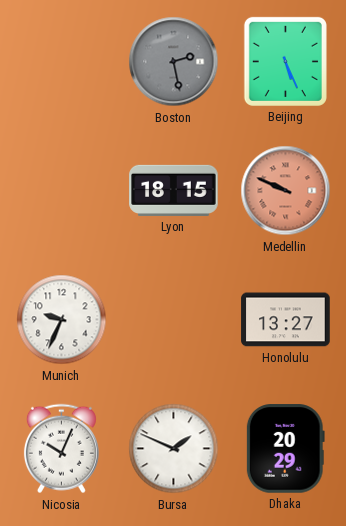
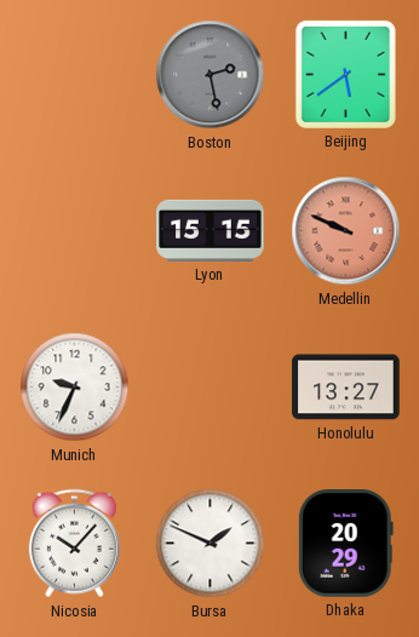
Beijing: 5:26 -> 5:39 (345, 74)
Lyon: 18:15 -> 15:15 (211, 230)
Nicosia: 10:04 -> 10:07 (74, 544)
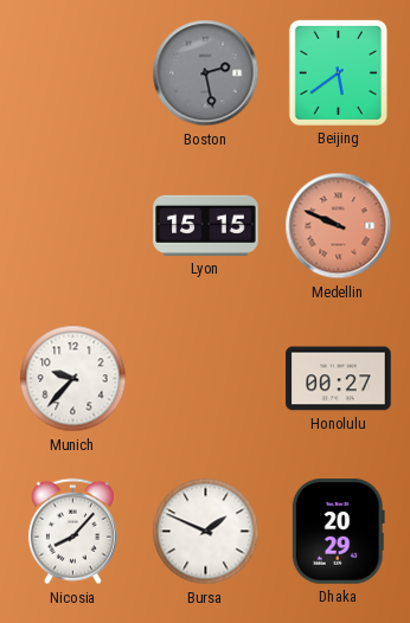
Munich: 9:34 -> 9:37 (73, 379)
Honolulu: 13:27 -> 00:27 (339, 379)
Nicosia: 10:07 -> 8:07 (72, 532)
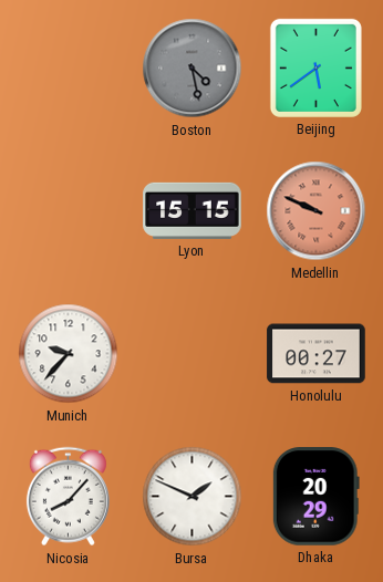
Boston: 2:28 -> 4:28 (193, 69)
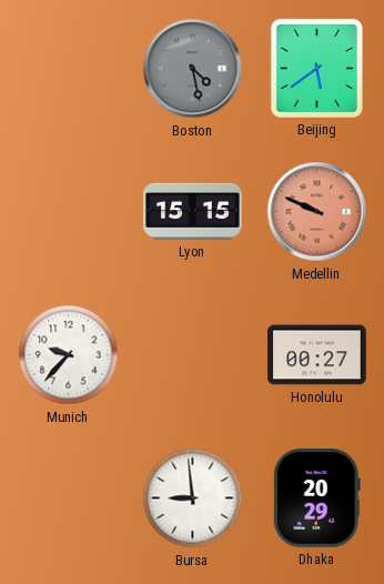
Nicosia: 8:07 -> none (68, 497)
Bursa: 1:49 -> 8:59 (193, 499)
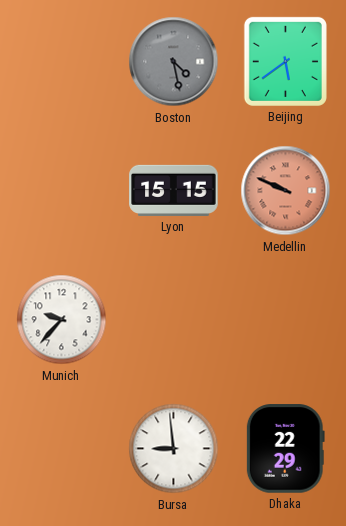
Honolulu: 00:27 -> none (317, 355)
Dhaka: 20:29 -> 22:29 (285, 449)
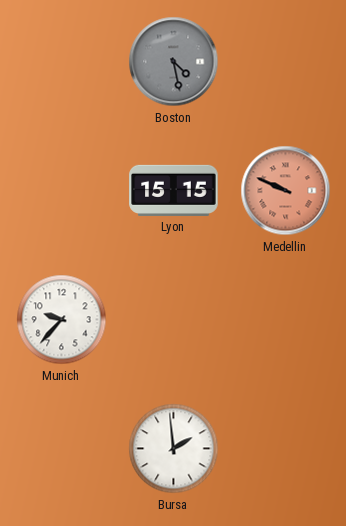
Beijing: 5:39 -> none (285, 61)
Bursa: 8:59 -> 1:59 (174, 449)
Dhaka: 22:29 -> none (285, 449)
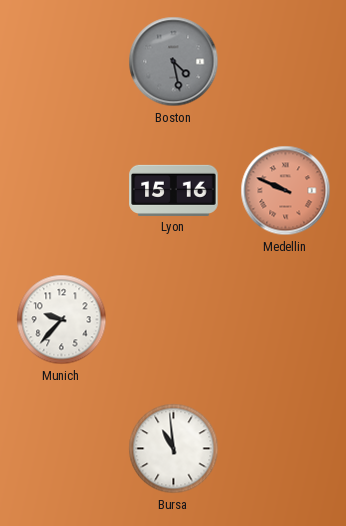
Lyon: 15:15 -> 15:16 (174, 190)
Bursa: 1:59 -> 10:59 (174, 449)
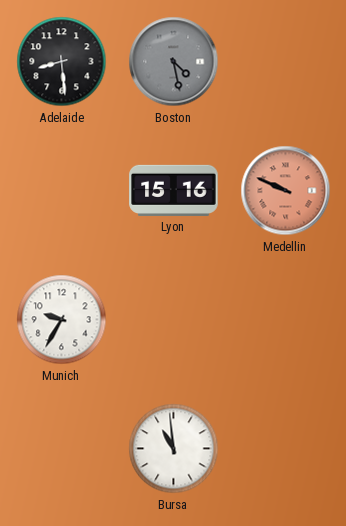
Adelaide: none -> 8:29 (62, 62)
Munich: 9:37 -> 9:35 (62, 320)
